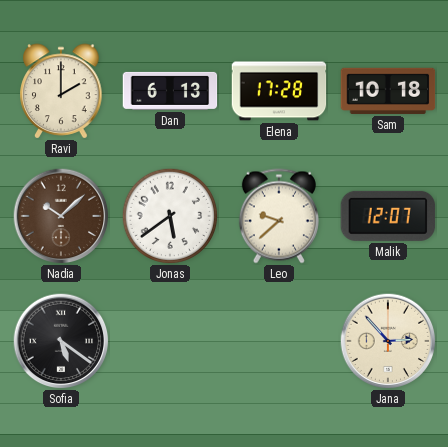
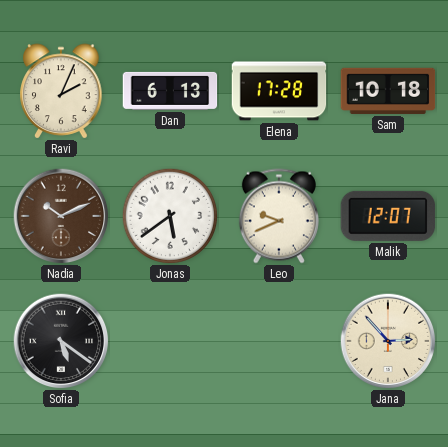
Ravi: 2:00 -> 2:04 (61, 91)
Nadia: 10:08 -> 10:11 (61, 216)
Leo: 9:38 -> 9:41 (279, 216)
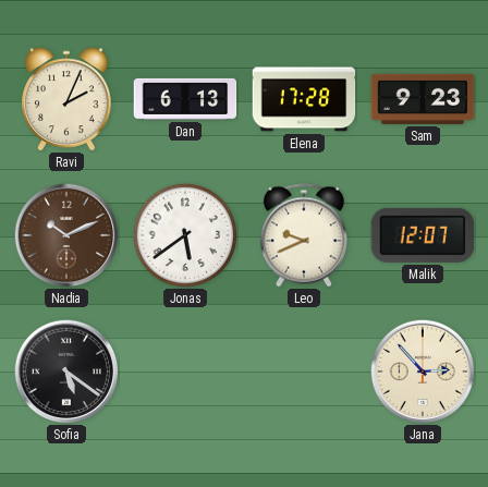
Sam: 10:18 -> 9:23 (423, 99)
